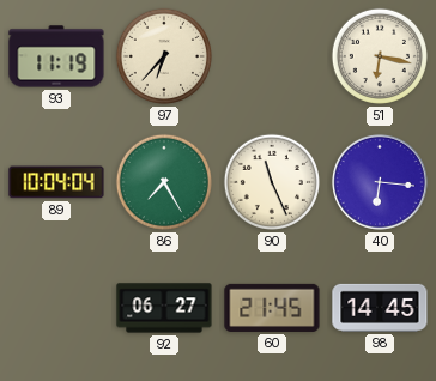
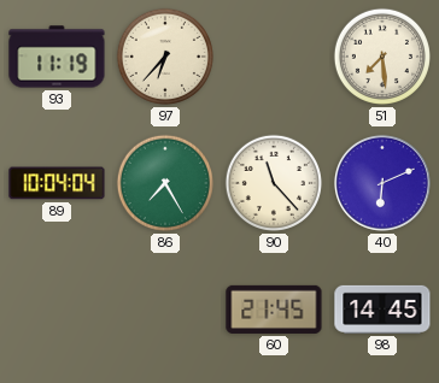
51: 6:17 -> 7:29 (382, 57)
90: 11:26 -> 11:23 (274, 183)
40: 6:16 -> 6:11 (382, 183)
92: 06:27 -> none (164, 308)
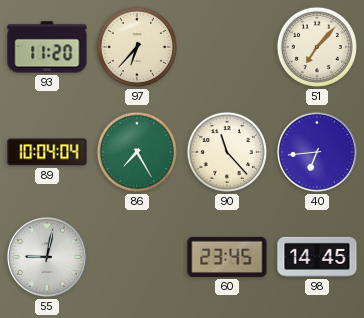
93: 11:19 -> 11:20 (47, 47)
51: 7:29 -> 7:07 (317, 47)
40: 6:11 -> 6:44 (317, 152)
55: none -> 9:02 (47, 257)
60: 21:45 -> 23:45 (227, 257)
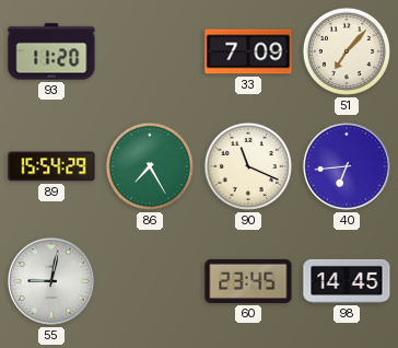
97: 6:37 -> none (137, 47)
33: none -> 7:09 (248, 51)
89: 10:04 -> 15:54 (51, 166)
90: 11:23 -> 11:19 (248, 166)
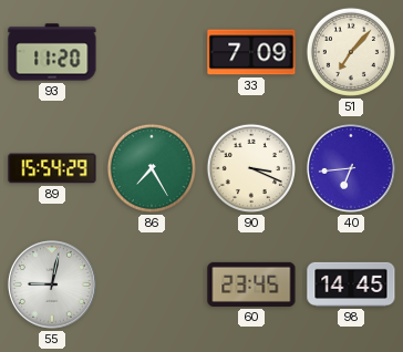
90: 11:19 -> 3:19 (251, 168)
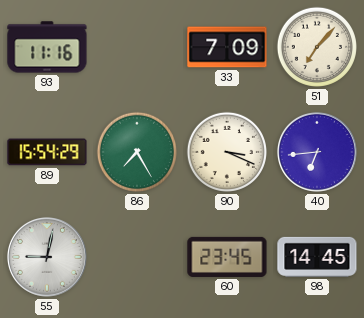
93: 11:20 -> 11:16 (47, 47)
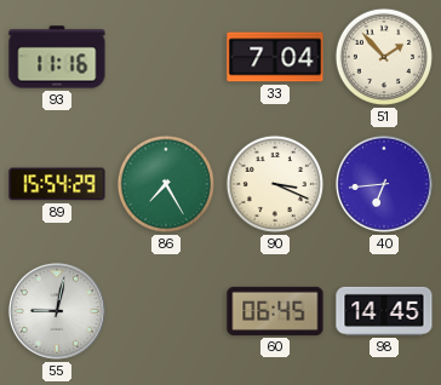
33: 7:09 -> 7:04 (275, 57)
51: 7:07 -> 1:53 (384, 57)
60: 23:45 -> 06:45 (275, 311)
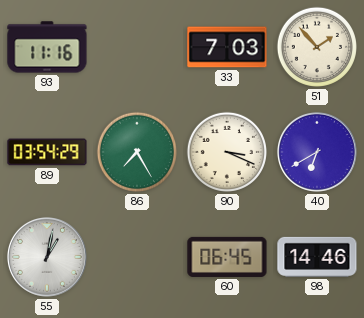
33: 7:04 -> 7:03 (227, 47)
89: 15:54 -> 03:54 (47, 152)
40: 6:44 -> 6:40 (317, 152)
55: 9:02 -> 1:02 (47, 257)
98: 14:45 -> 14:46 (317, 257)
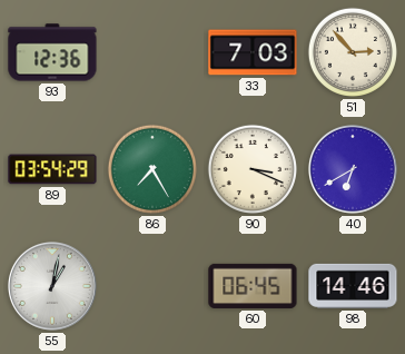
93: 11:16 -> 12:36 (52, 52)
51: 1:53 -> 2:53 (353, 52)
